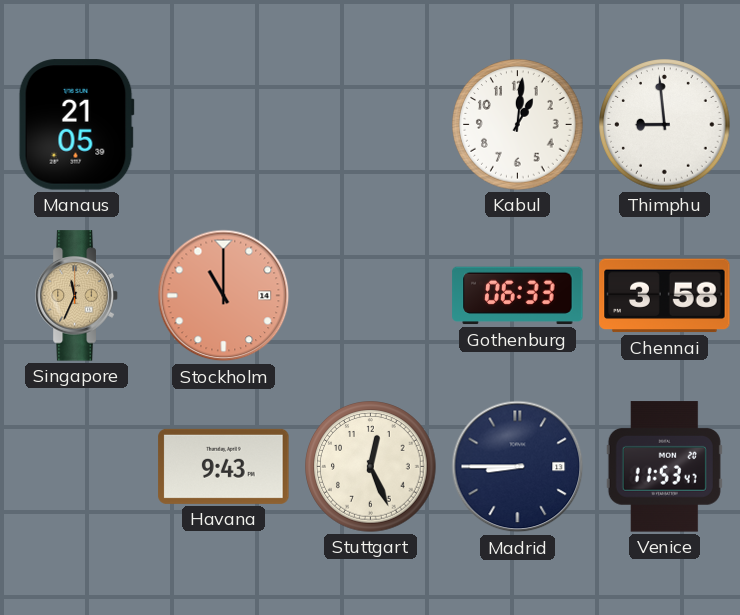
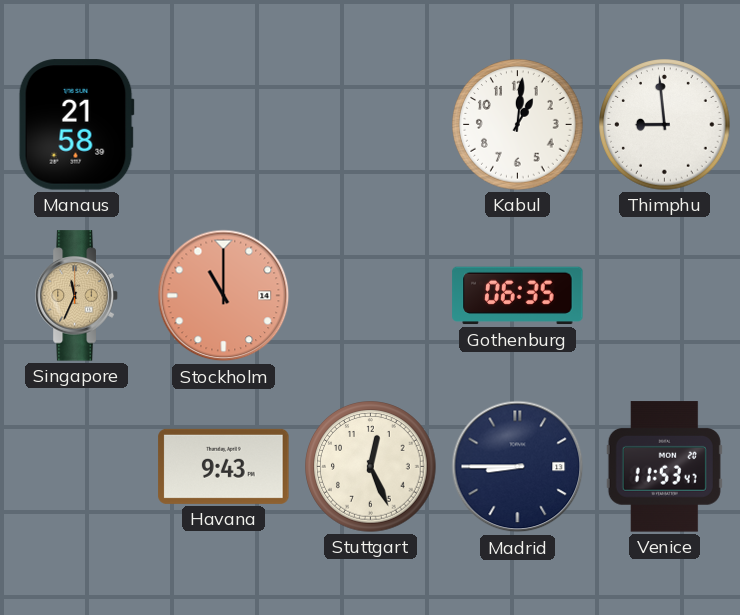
Manaus: 21:05 -> 21:58 (76, 125)
Gothenburg: 06:33 -> 06:35 (518, 296)
Chennai: 3:58 -> none (665, 296)
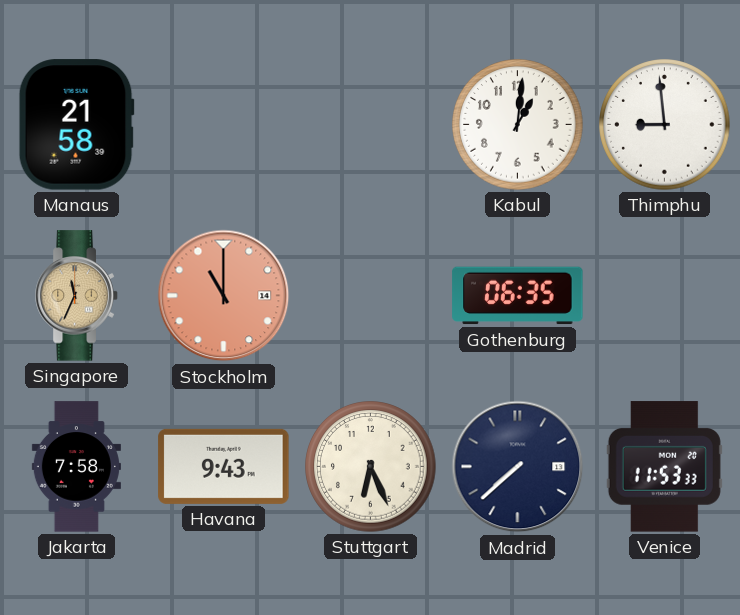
Jakarta: none -> 7:58 (76, 467)
Stuttgart: 12:26 -> 6:26 (371, 467)
Madrid: 8:45 -> 7:38 (518, 467)
Venice: 11:53:47 -> 11:53:33 (664, 467)
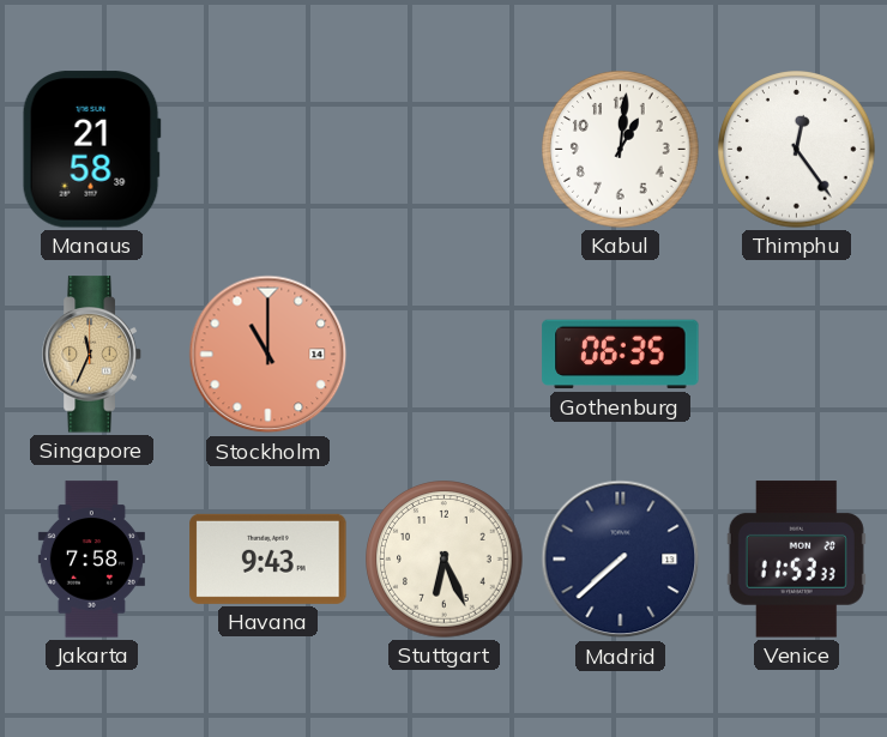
Thimphu: 8:59 -> 12:24 (797, 150)
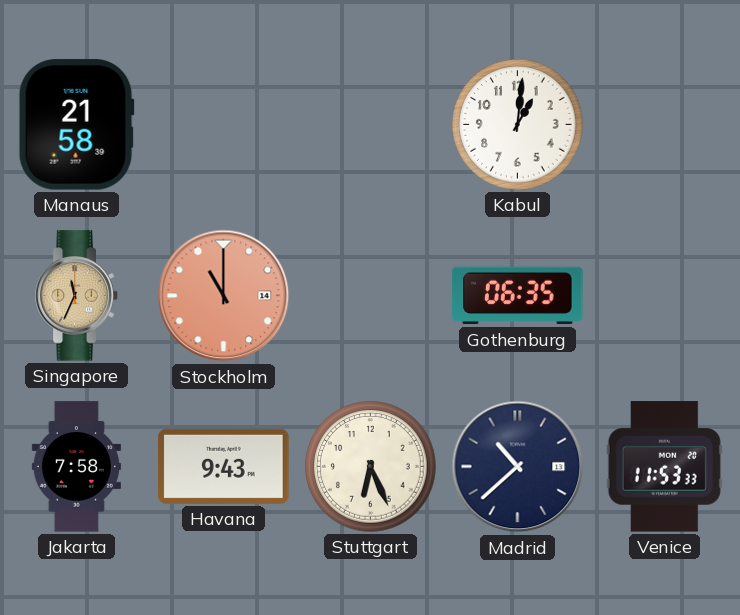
Thimphu: 12:24 -> none (797, 150)
Madrid: 7:38 -> 10:38 (518, 467)
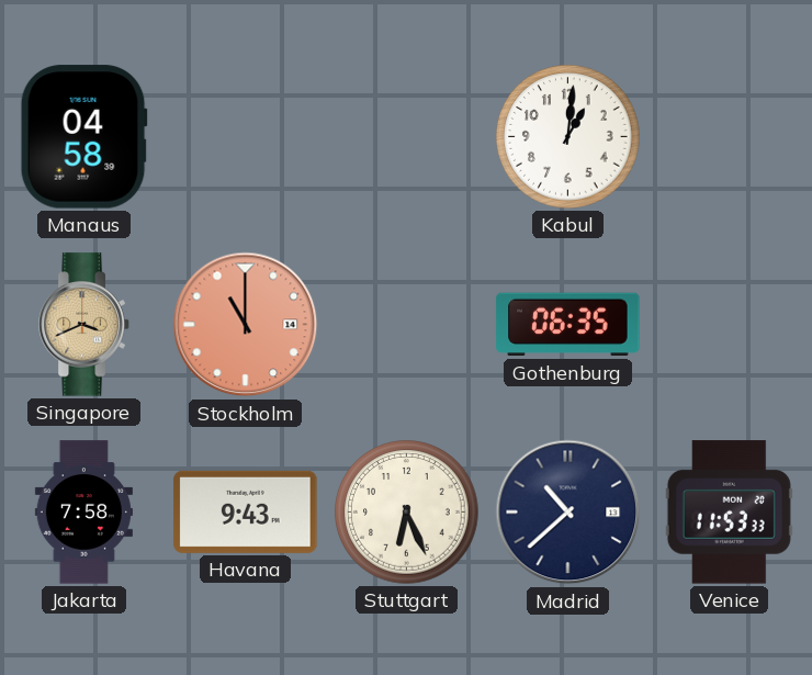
Manaus: 21:58 -> 04:58 (83, 137)
Singapore: 11:34 -> 3:41 (84, 325)
